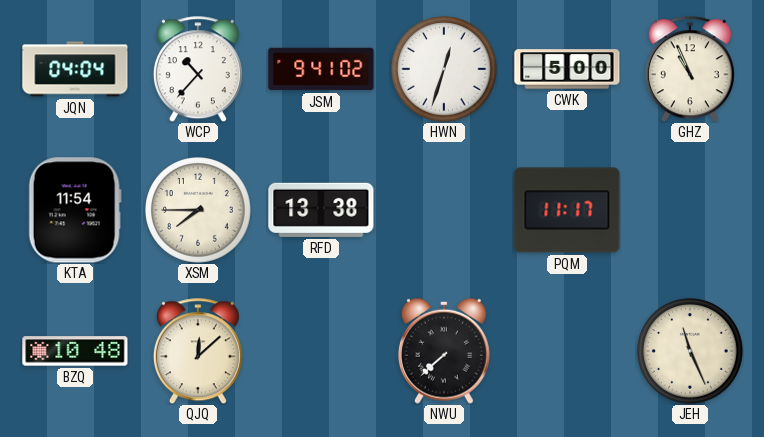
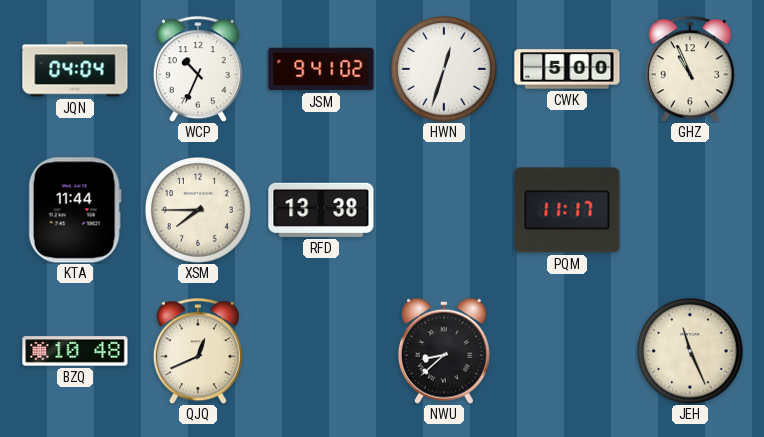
WCP: 10:37 -> 10:34 (198, 69)
KTA: 11:54 -> 11:44 (75, 210)
QJQ: 12:08 -> 12:41 (198, 351)
NWU: 7:38 -> 8:38 (444, 351)
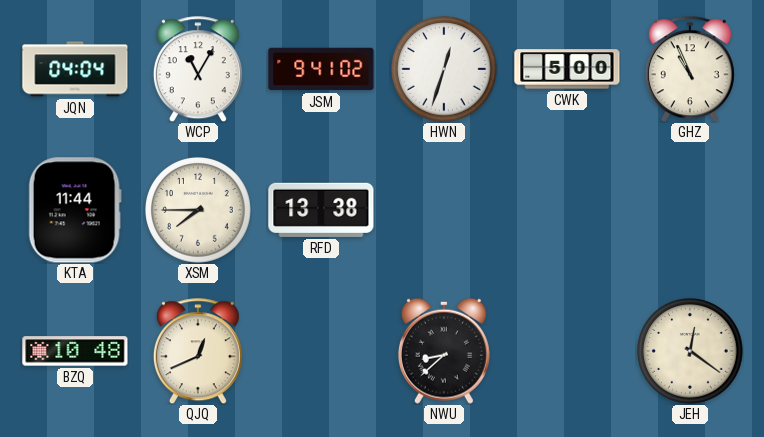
WCP: 10:34 -> 11:05 (198, 69)
PQM: 11:17 -> none (567, 210)
JEH: 11:26 -> 12:21 (691, 352)
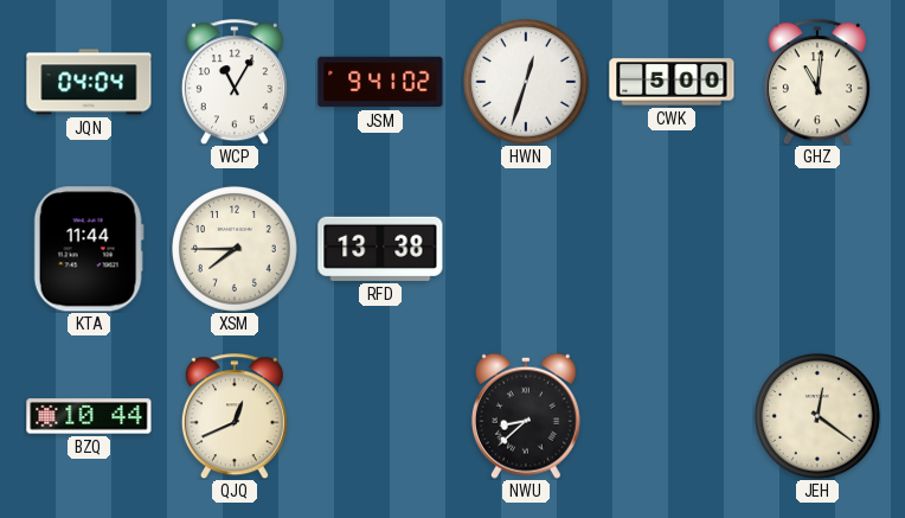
GHZ: 10:56 -> 11:01 (817, 82)
BZQ: 10:48 -> 10:44 (89, 416)
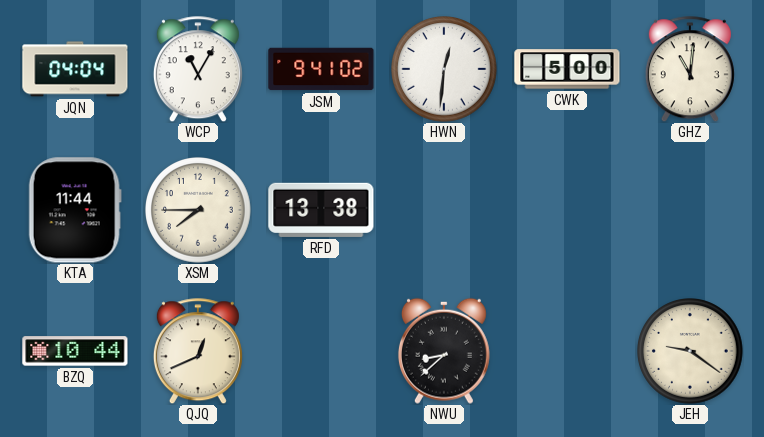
HWN: 12:33 -> 12:31 (445, 70)
JEH: 12:21 -> 9:21 (691, 352)
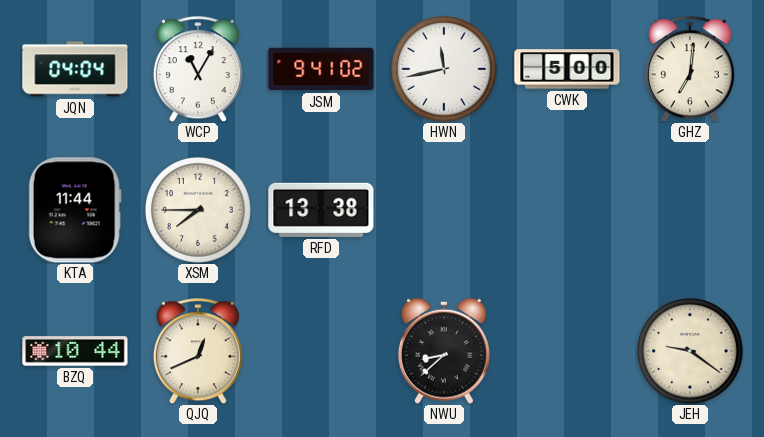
HWN: 12:31 -> 11:43 (445, 70)
GHZ: 11:01 -> 7:01 (690, 69)
